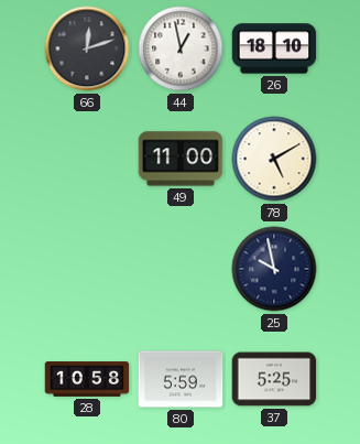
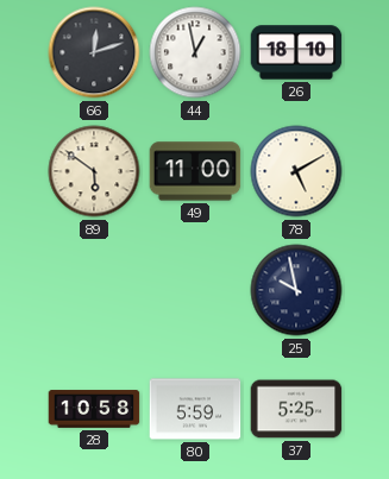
89: none -> 5:51 (94, 171)
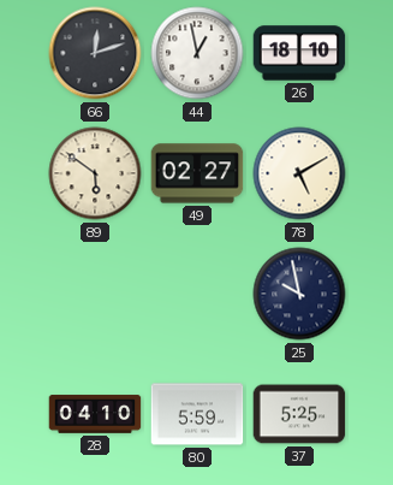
49: 11:00 -> 02:27 (197, 173)
28: 10:58 -> 04:10 (95, 414)
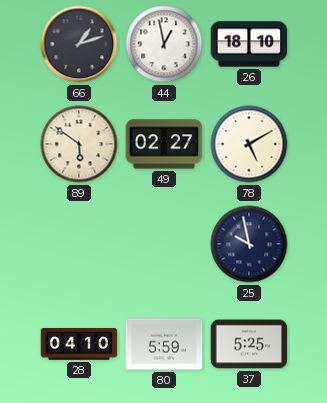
66: 12:12 -> 1:12 (79, 44)
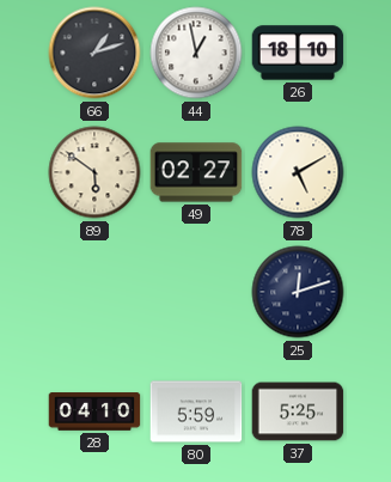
25: 9:58 -> 12:12 (298, 292)
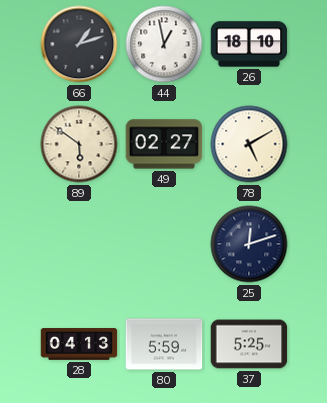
28: 04:10 -> 04:13 (79, 344)
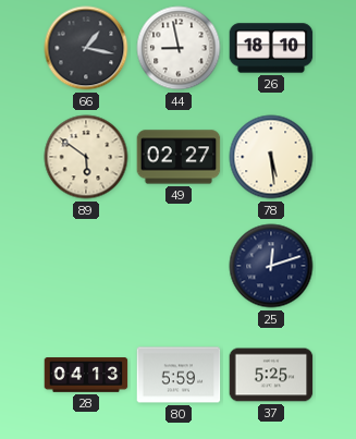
66: 1:12 -> 1:17 (86, 48)
44: 12:58 -> 8:58 (179, 48)
78: 5:10 -> 5:29 (271, 157)
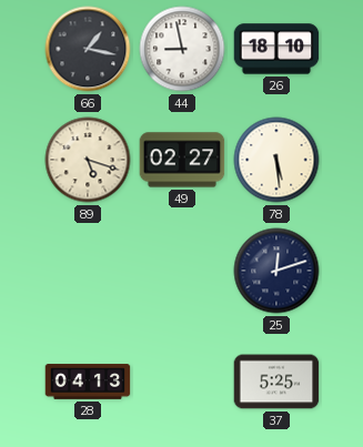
89: 5:51 -> 5:18 (88, 160)
80: 5:59 -> none (179, 375)
